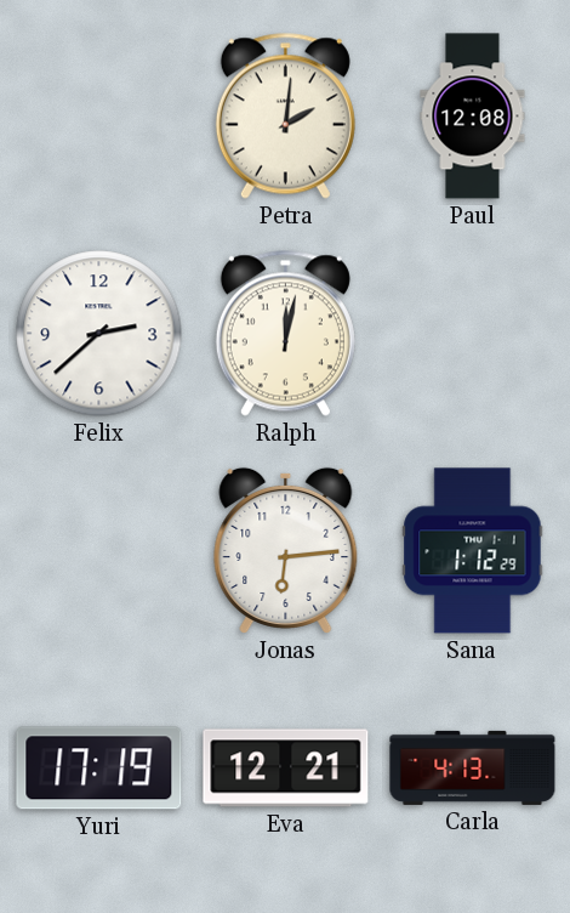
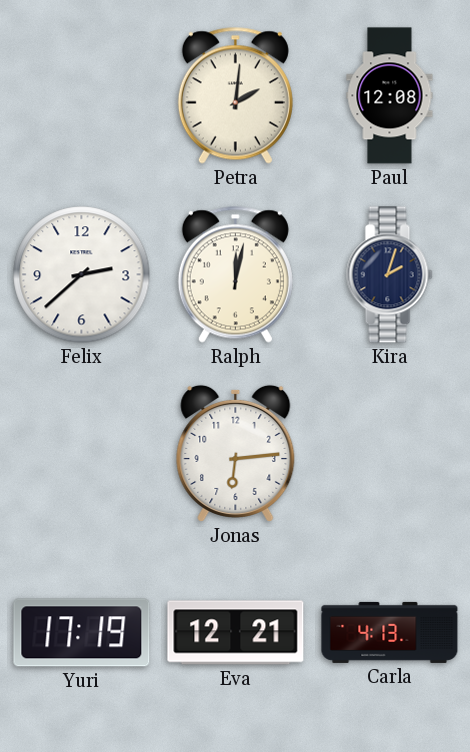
Kira: none -> 2:03 (390, 275)
Sana: 1:12 -> none (473, 551)
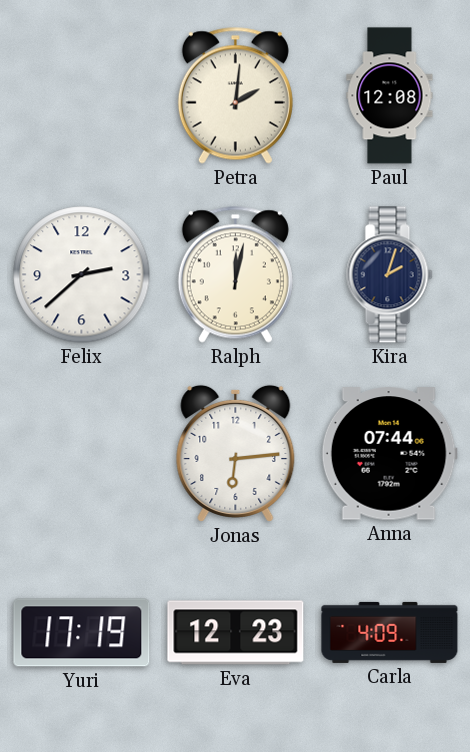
Anna: none -> 07:44 (389, 454)
Eva: 12:21 -> 12:23 (236, 633)
Carla: 4:13 -> 4:09 (390, 632)
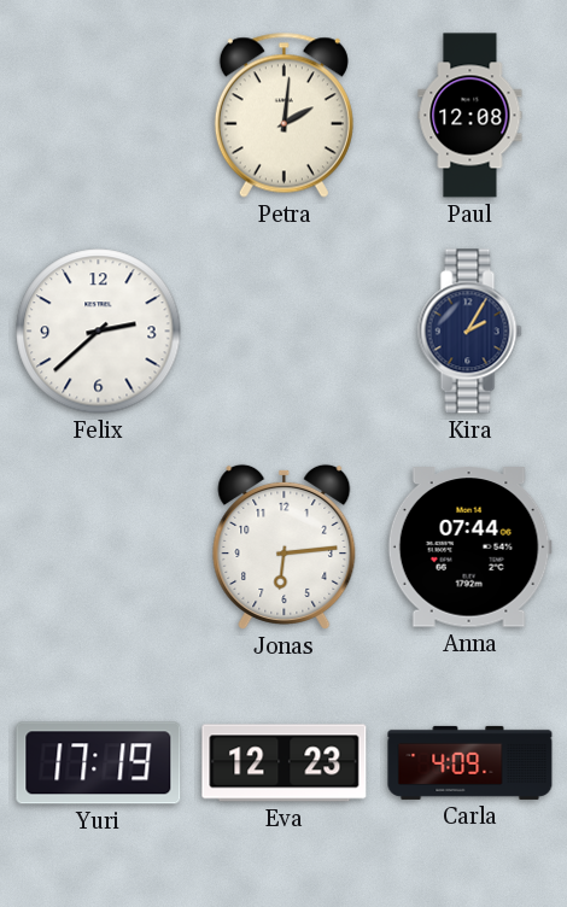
Ralph: 12:02 -> none (235, 274)
Kira: 2:03 -> 2:05 (470, 332)
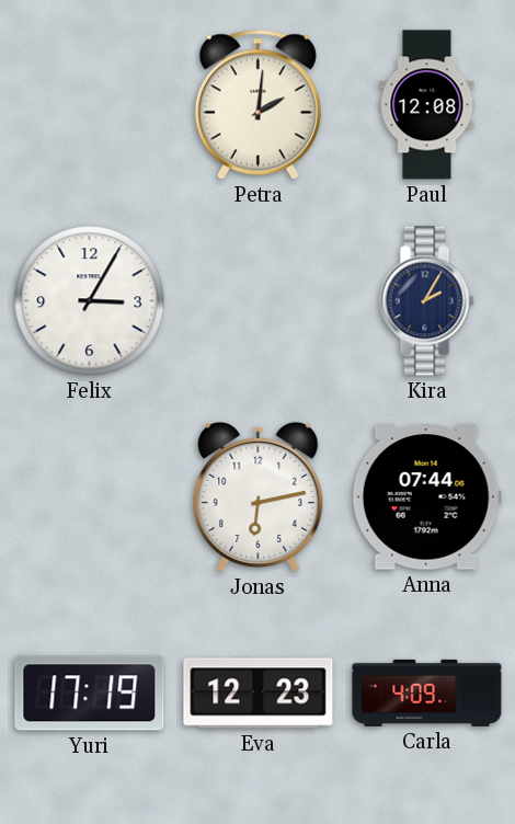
Felix: 2:38 -> 3:05 (90, 301)
Jonas: 6:14 -> 6:13 (259, 496)
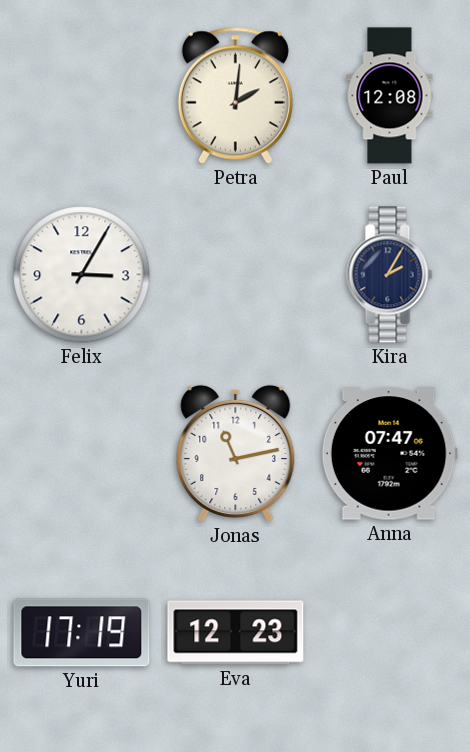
Jonas: 6:13 -> 11:13 (236, 453)
Anna: 07:44 -> 07:47 (389, 454)
Carla: 4:09 -> none (427, 693)
